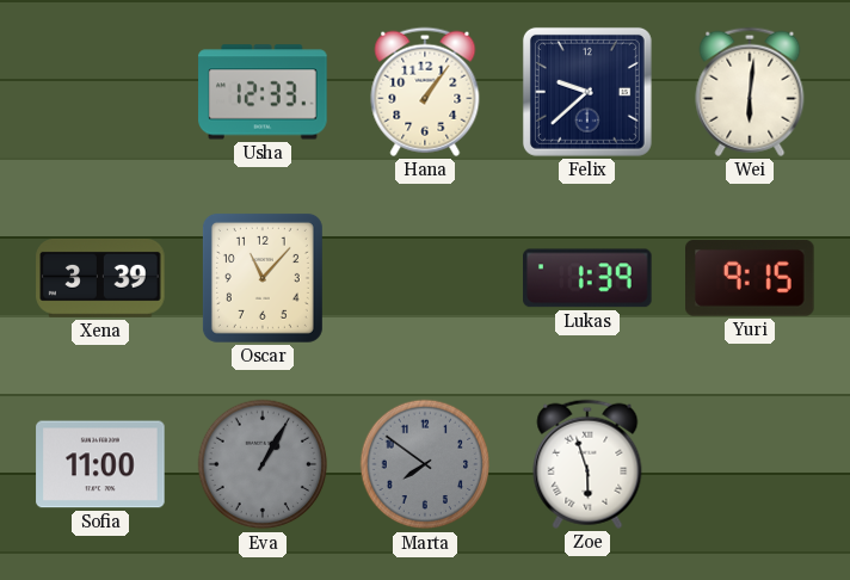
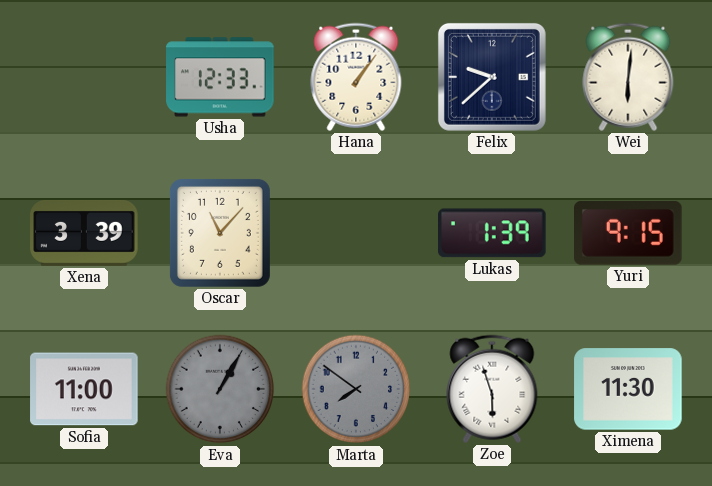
Ximena: none -> 11:30 (628, 389)
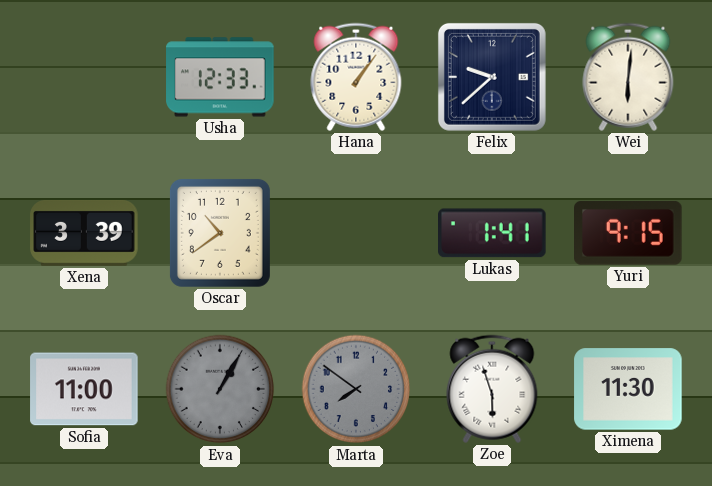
Oscar: 11:07 -> 10:39 (220, 233)
Lukas: 1:39 -> 1:41 (493, 233)
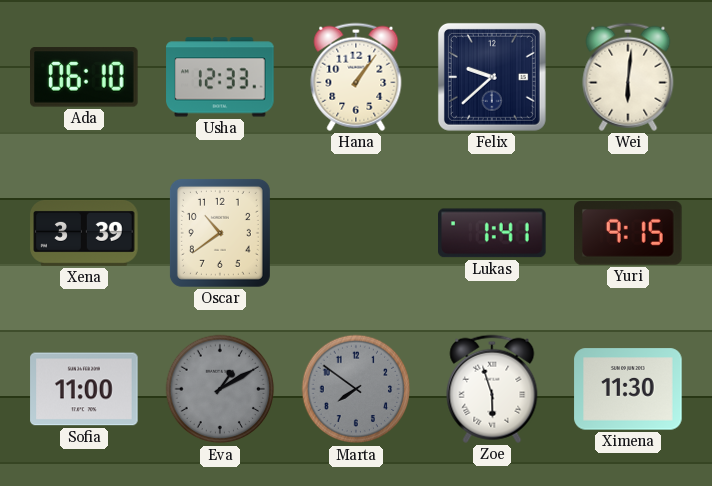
Ada: none -> 06:10 (85, 77)
Eva: 1:05 -> 1:10 (220, 389)
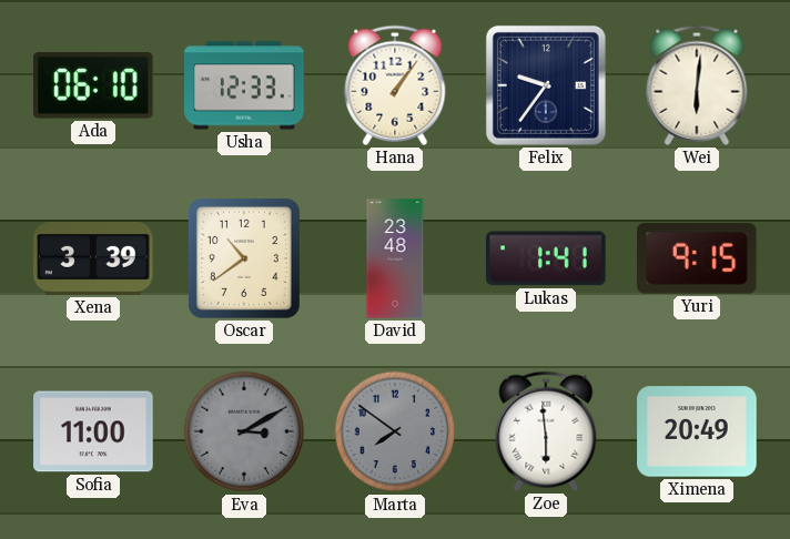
Felix: 9:38 -> 9:36 (546, 85)
David: none -> 23:48 (395, 258)
Eva: 1:10 -> 3:10 (244, 431)
Zoe: 5:57 -> 5:59 (546, 431)
Ximena: 11:30 -> 20:49 (697, 431)
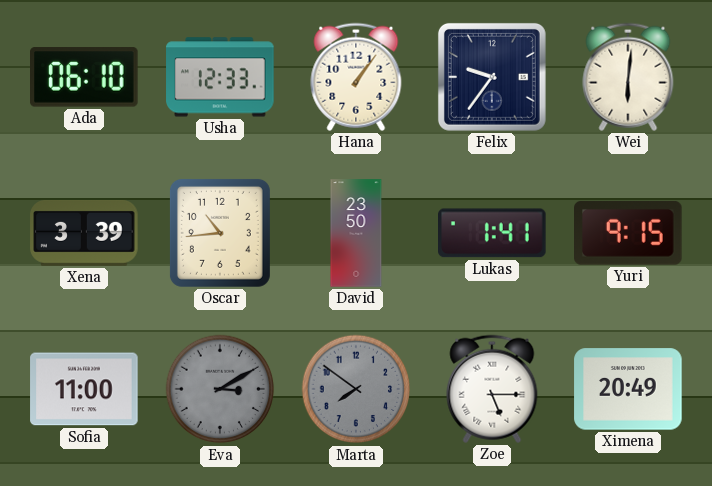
Oscar: 10:39 -> 10:44 (220, 233)
David: 23:48 -> 23:50 (356, 233)
Zoe: 5:59 -> 5:15 (492, 389)
